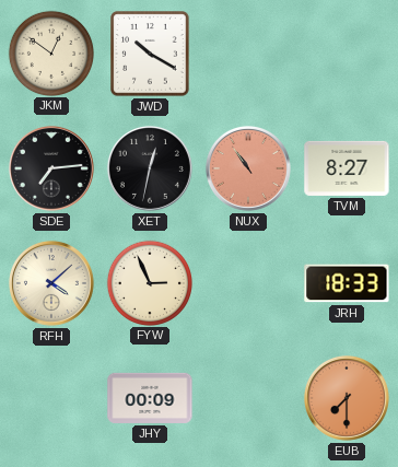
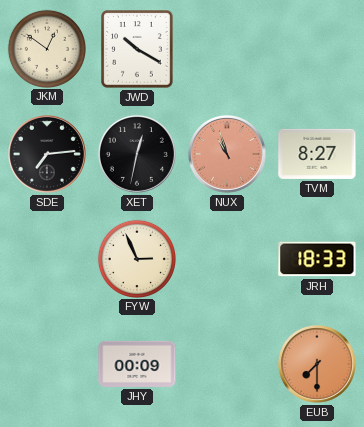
NUX: 10:54 -> 10:57 (227, 154)
RFH: 4:08 -> none (51, 283)
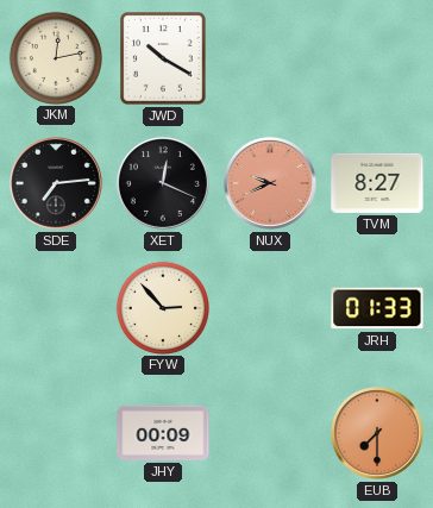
JKM: 12:51 -> 12:13 (55, 57)
XET: 12:32 -> 12:19 (163, 183)
NUX: 10:57 -> 9:41 (270, 183)
FYW: 2:56 -> 2:53 (162, 307)
JRH: 18:33 -> 01:33 (377, 308)
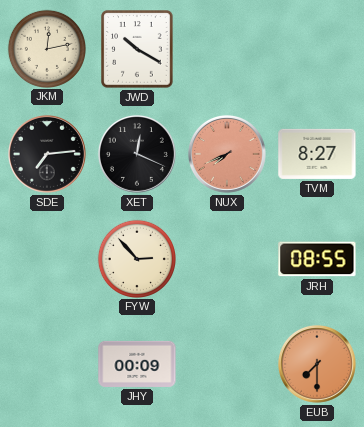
NUX: 9:41 -> 7:41 (227, 154)
JRH: 01:33 -> 08:55 (317, 259)
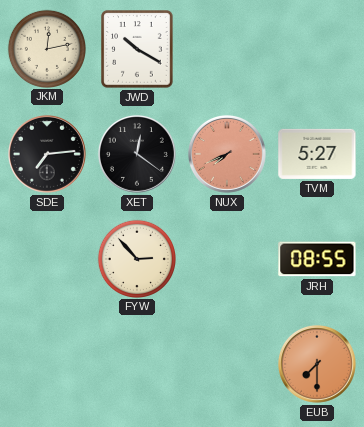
XET: 12:19 -> 12:21 (137, 154)
TVM: 8:27 -> 5:27 (317, 154)
JHY: 00:09 -> none (137, 364)
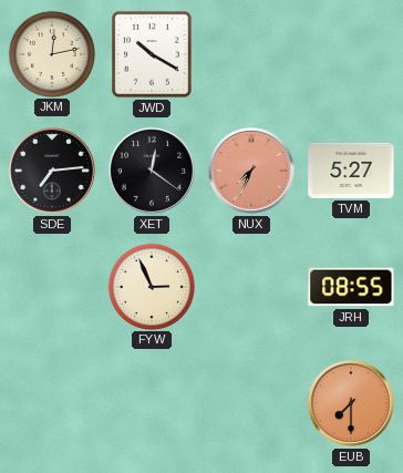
NUX: 7:41 -> 7:34 (251, 171)
FYW: 2:53 -> 2:56 (151, 286)
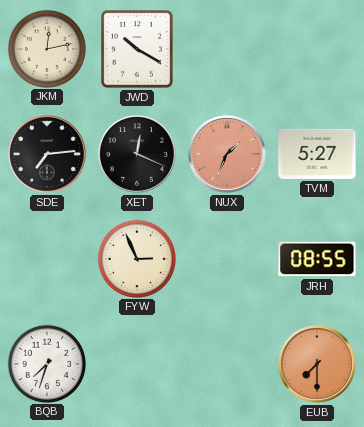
XET: 12:21 -> 12:19 (137, 154)
NUX: 7:34 -> 1:34 (227, 154)
BQB: none -> 7:33 (46, 363)
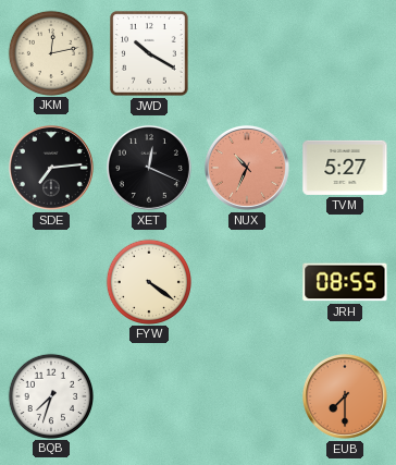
NUX: 1:34 -> 10:34 (247, 168)
FYW: 2:56 -> 4:21 (148, 281)
